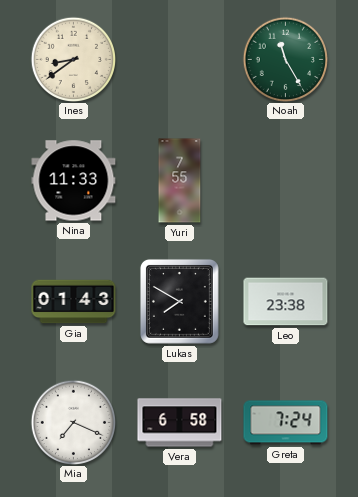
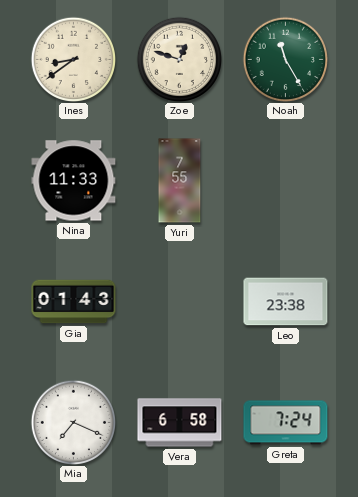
Zoe: none -> 12:48 (179, 59)
Lukas: 7:50 -> none (179, 301)
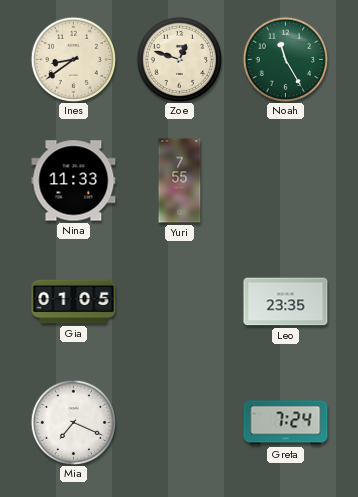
Gia: 01:43 -> 01:05 (74, 302)
Leo: 23:38 -> 23:35 (286, 302)
Vera: 6:58 -> none (180, 423)
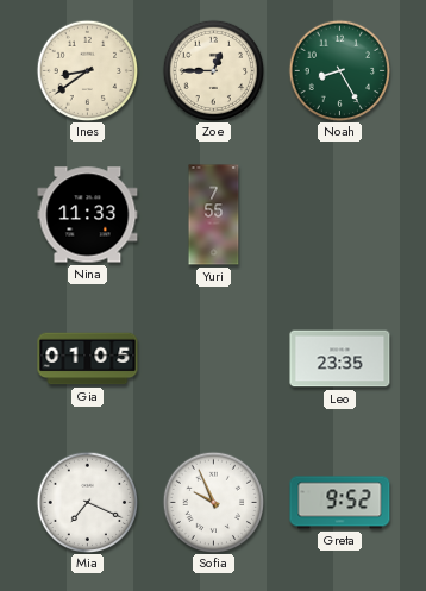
Zoe: 12:48 -> 12:45 (213, 70)
Noah: 11:25 -> 8:25 (339, 70)
Sofia: none -> 9:56 (213, 502)
Greta: 7:24 -> 9:52 (340, 503)
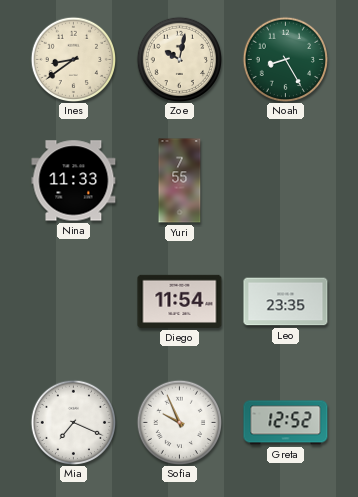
Zoe: 12:45 -> 10:02 (179, 59)
Gia: 01:05 -> none (88, 359)
Diego: none -> 11:54 (180, 301)
Greta: 9:52 -> 12:52 (286, 423)
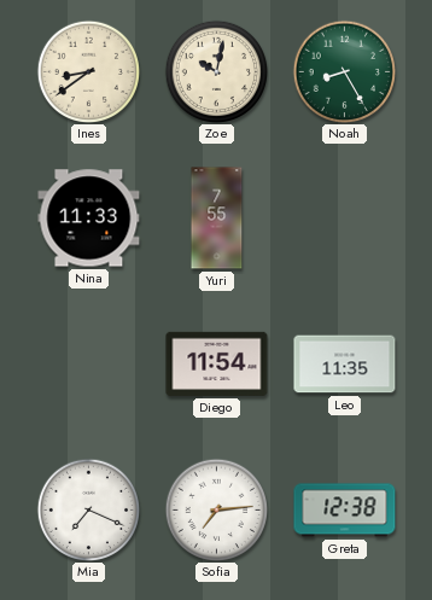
Leo: 23:35 -> 11:35 (345, 365)
Sofia: 9:56 -> 7:14 (216, 509)
Greta: 12:52 -> 12:38 (345, 511)
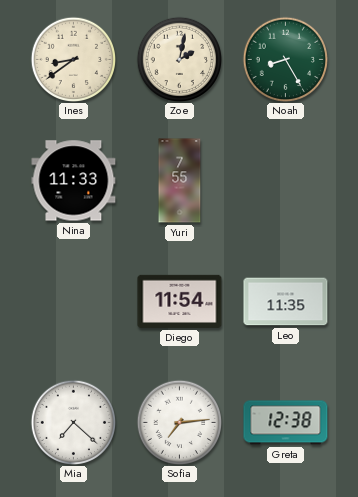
Zoe: 10:02 -> 2:02 (179, 59)
Mia: 7:19 -> 7:22 (73, 422)
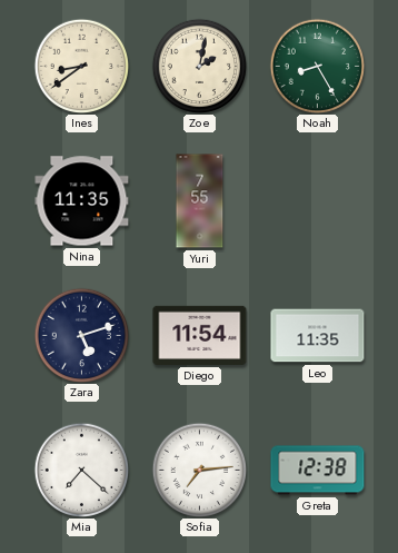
Nina: 11:33 -> 11:35 (82, 201)
Zara: none -> 5:12 (81, 335)
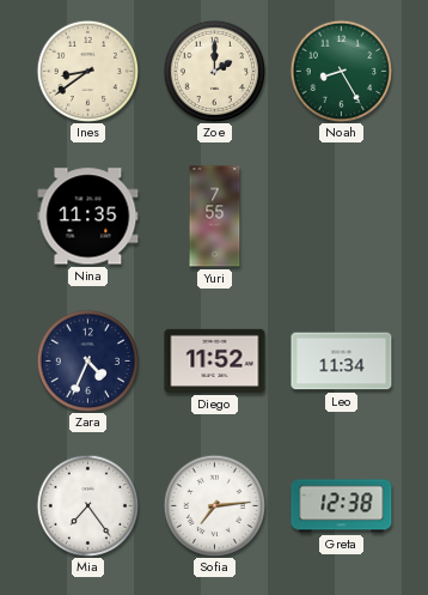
Zoe: 2:02 -> 2:00 (214, 71)
Zara: 5:12 -> 4:34 (87, 360)
Diego: 11:54 -> 11:52 (215, 360)
Leo: 11:35 -> 11:34 (342, 362)
Mia: 7:22 -> 7:24 (87, 505)
